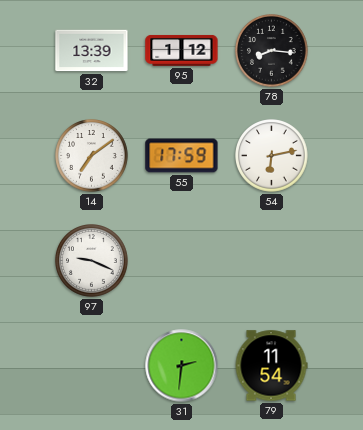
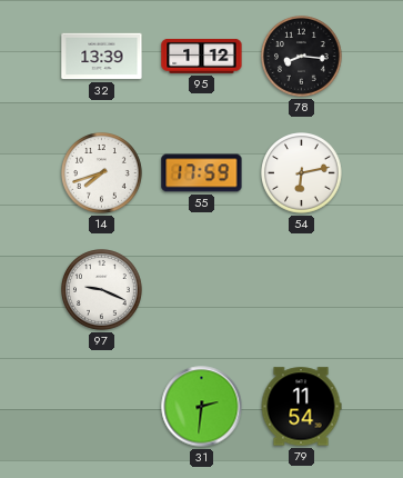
14: 7:09 -> 7:42 (102, 173)
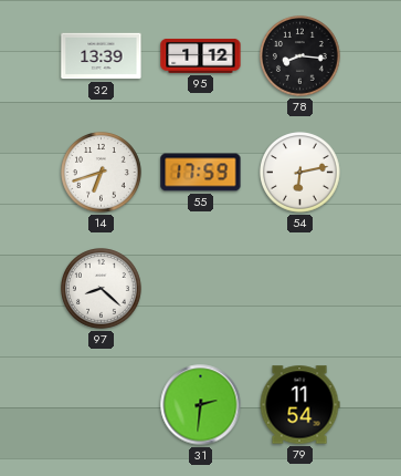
14: 7:42 -> 6:42 (102, 173)
97: 9:19 -> 8:22 (102, 289)
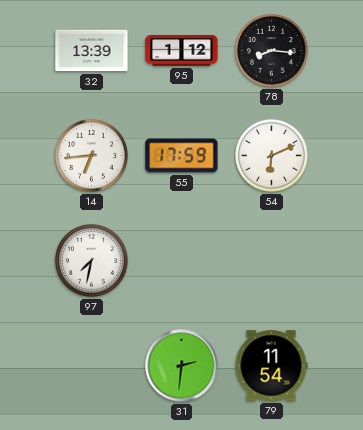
14: 6:42 -> 6:44 (92, 156)
54: 6:13 -> 6:11 (272, 156)
97: 8:22 -> 7:32 (92, 261)
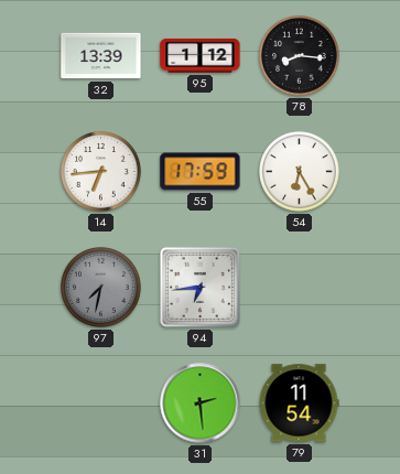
54: 6:11 -> 6:25 (300, 172)
97 dial: white -> grey (101, 288)
94: none -> 6:44 (199, 287)
31: 2:31 -> 2:29 (201, 403)
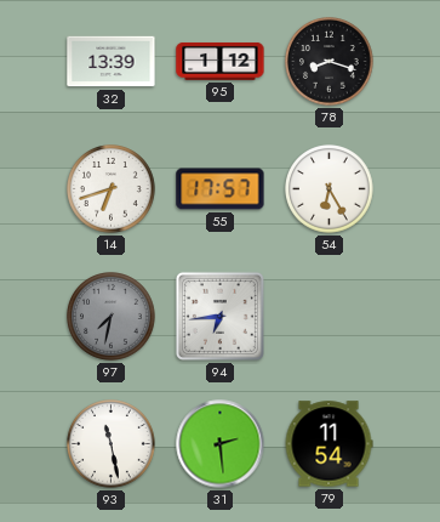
78: 8:16 -> 8:18 (330, 62)
14: 6:44 -> 6:42 (112, 189)
55: 17:59 -> 17:57 (221, 189)
93: none -> 11:28 (112, 444)
